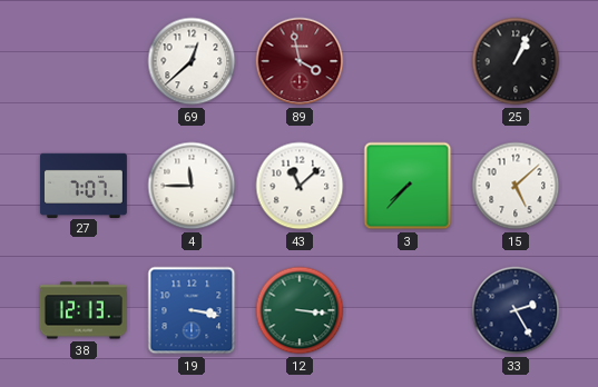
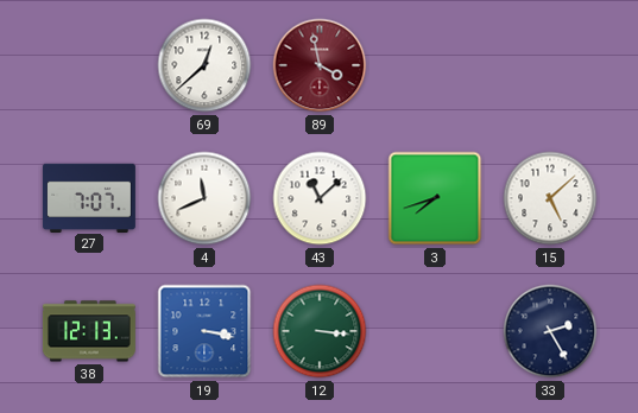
25: 1:04 -> none (516, 61)
4: 11:45 -> 11:41 (204, 198)
3: 7:37 -> 7:42 (435, 198)
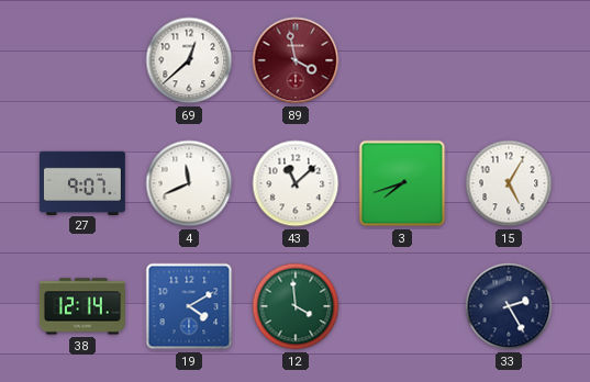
27: 7:07 -> 9:07 (82, 182)
15: 5:08 -> 5:05 (509, 183)
38: 12:13 -> 12:14 (82, 306)
19: 3:17 -> 4:10 (189, 306)
12: 3:16 -> 3:59 (296, 306)
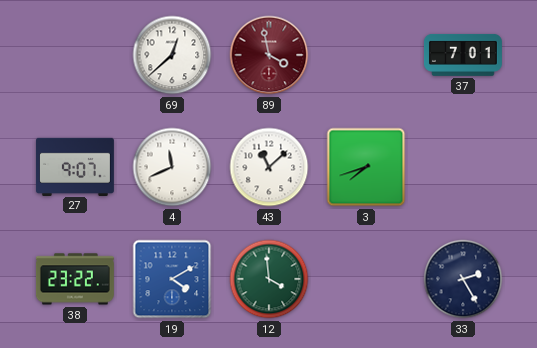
37: none -> 7:01 (463, 55)
15: 5:05 -> none (509, 183)
38: 12:14 -> 23:22 (75, 279)
